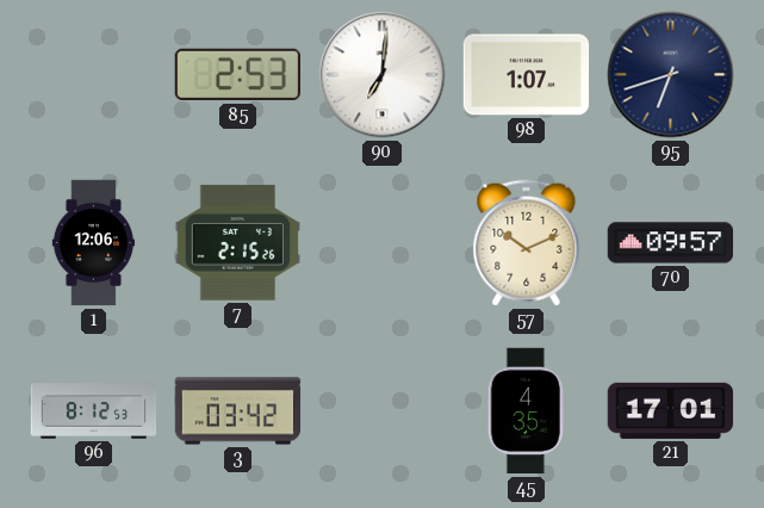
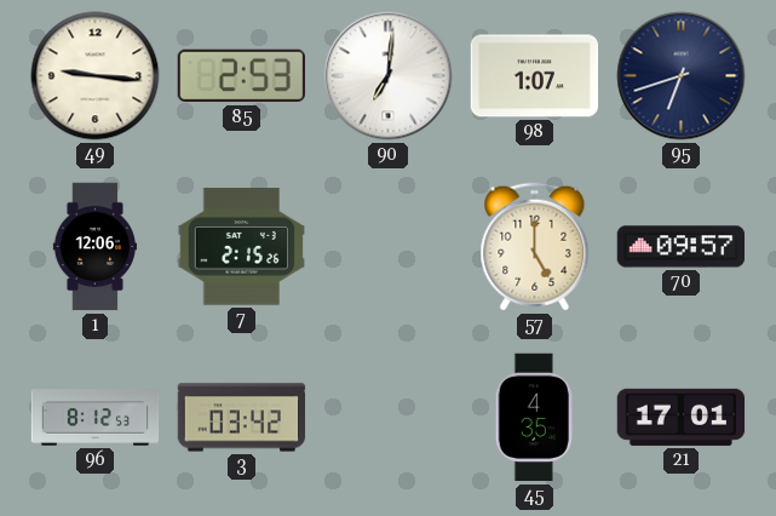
49: none -> 9:16 (96, 76)
57: 10:11 -> 5:00 (535, 247)
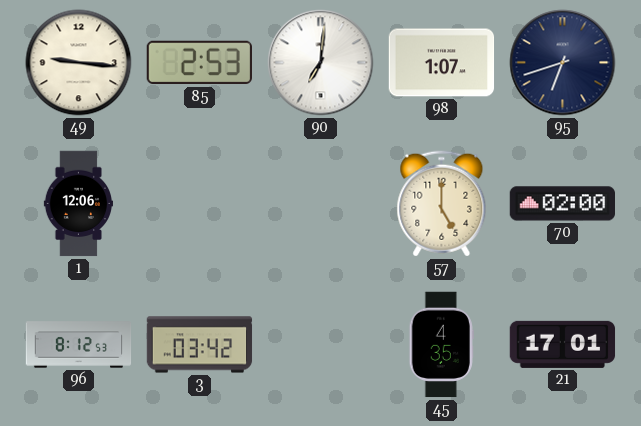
7: 2:15 -> none (241, 247)
70: 09:57 -> 02:00 (563, 204)
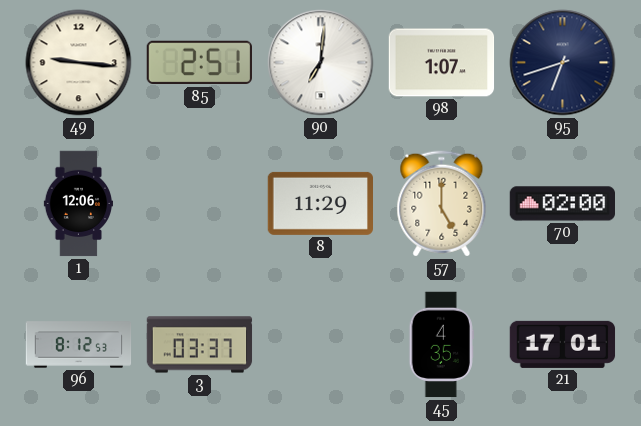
85: 2:53 -> 2:51 (199, 63)
8: none -> 11:29 (320, 203)
3: 03:42 -> 03:37 (200, 345)
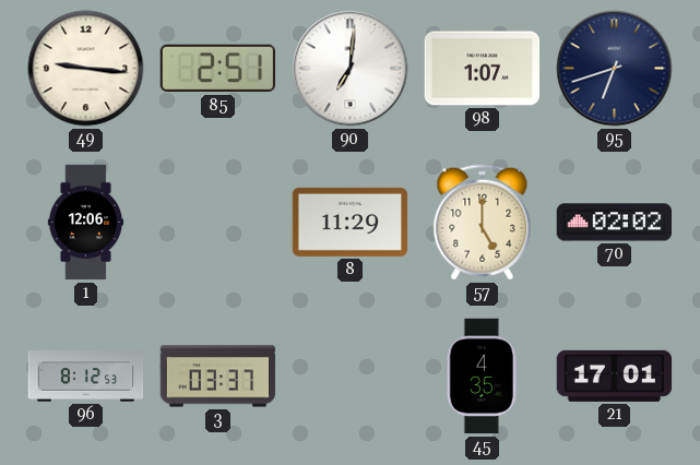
70: 02:00 -> 02:02 (615, 223)
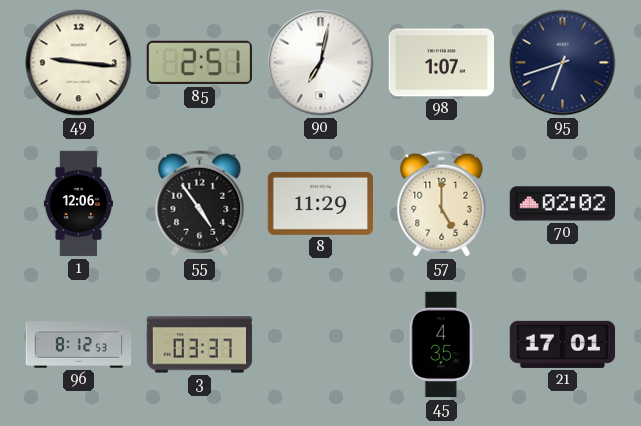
90: 7:01 -> 7:02 (321, 63)
55: none -> 4:54 (200, 204)
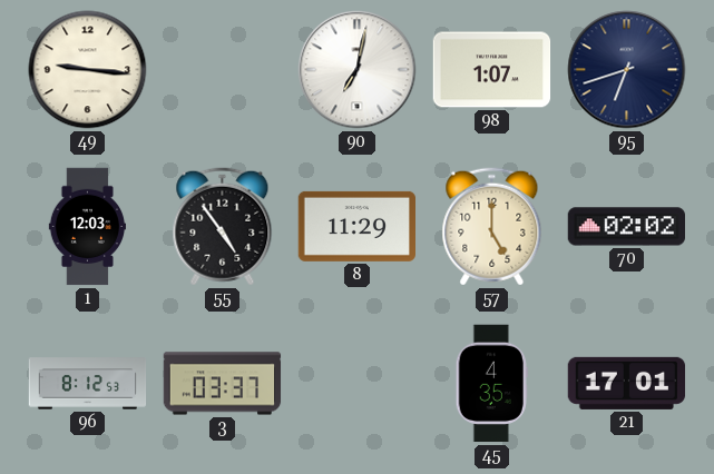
85: 2:51 -> none (199, 63)
1: 12:06 -> 12:03 (87, 227)
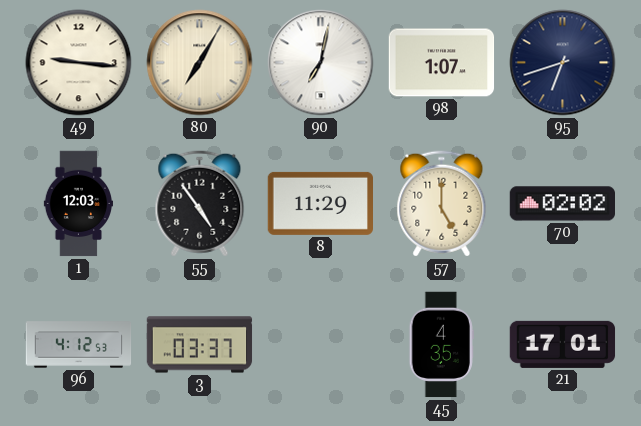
80: none -> 7:05 (200, 63)
96: 8:12 -> 4:12 (79, 345)
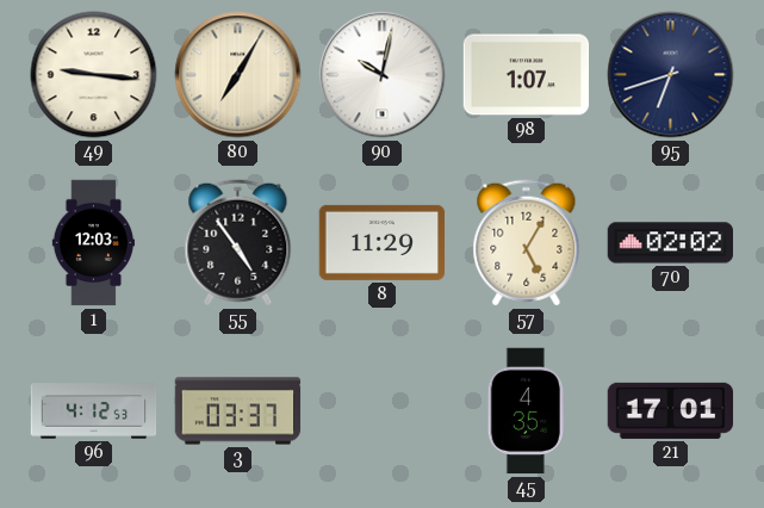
90: 7:02 -> 10:02 (383, 75)
57: 5:00 -> 5:05 (527, 243)
